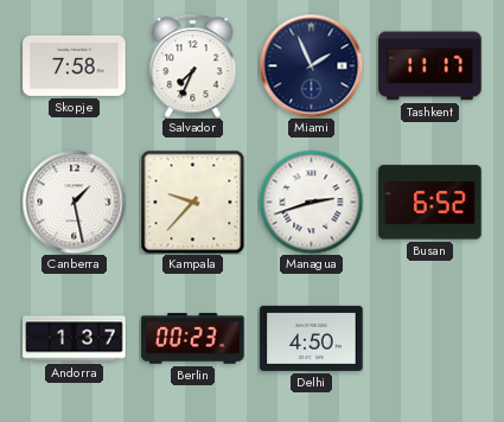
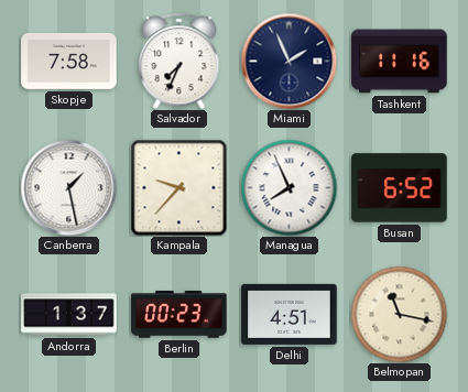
Tashkent: 11:17 -> 11:16 (400, 62)
Managua: 2:42 -> 7:56 (289, 187)
Delhi: 4:50 -> 4:51 (290, 314)
Belmopan: none -> 11:17 (399, 314)
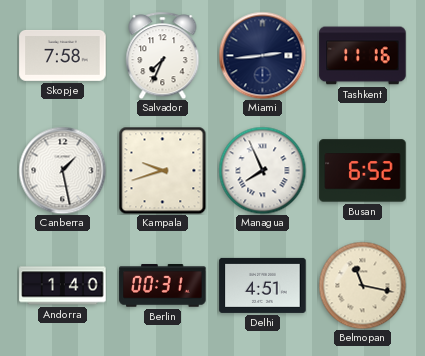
Miami: 1:56 -> 2:44 (262, 55)
Kampala: 9:37 -> 9:42 (162, 170)
Andorra: 1:37 -> 1:40 (63, 286)
Berlin: 00:23 -> 00:31 (163, 286)
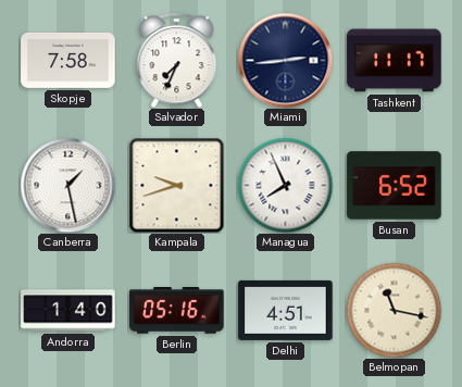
Tashkent: 11:16 -> 11:17 (395, 61)
Berlin: 00:31 -> 05:16 (177, 311)
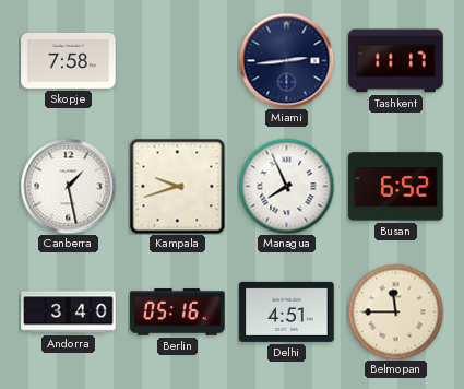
Salvador: 7:34 -> none (177, 60)
Andorra: 1:40 -> 3:40 (69, 313)
Belmopan: 11:17 -> 11:45 (395, 311)
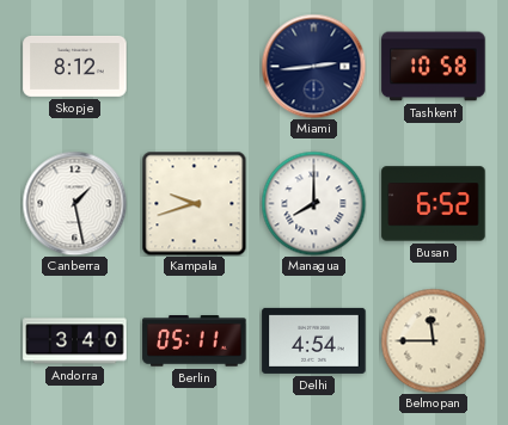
Skopje: 7:58 -> 8:12 (75, 66)
Tashkent: 11:17 -> 10:58 (434, 67)
Managua: 7:56 -> 8:00 (313, 203)
Berlin: 05:16 -> 05:11 (195, 341)
Delhi: 4:51 -> 4:54 (314, 340)
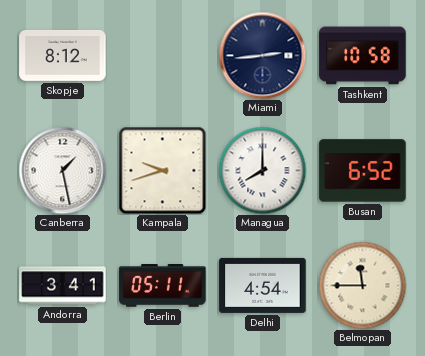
Andorra: 3:40 -> 3:41 (63, 286)
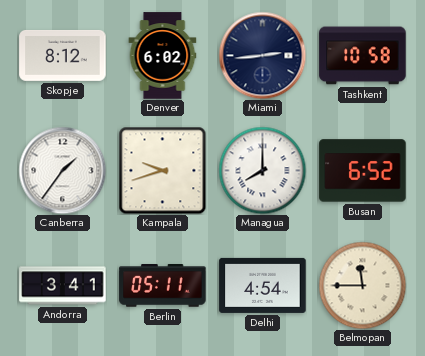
Denver: none -> 6:02 (163, 56)
Canberra: 1:28 -> 1:36 (62, 170)
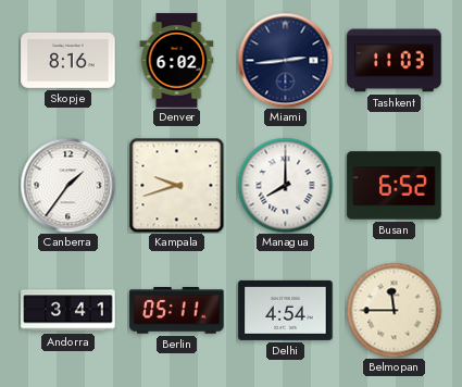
Skopje: 8:12 -> 8:16 (68, 60)
Tashkent: 10:58 -> 11:03 (395, 61)
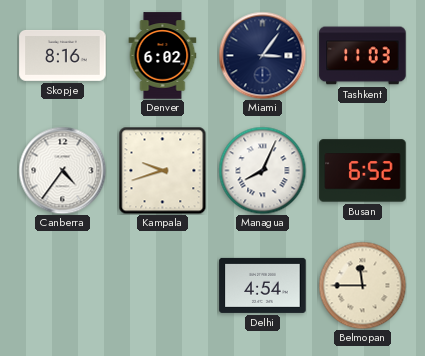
Miami: 2:44 -> 3:06 (262, 55)
Canberra: 1:36 -> 4:36 (62, 170)
Managua: 8:00 -> 8:04 (262, 170)
Andorra: 3:41 -> none (68, 311)
Berlin: 05:11 -> none (177, 311)
